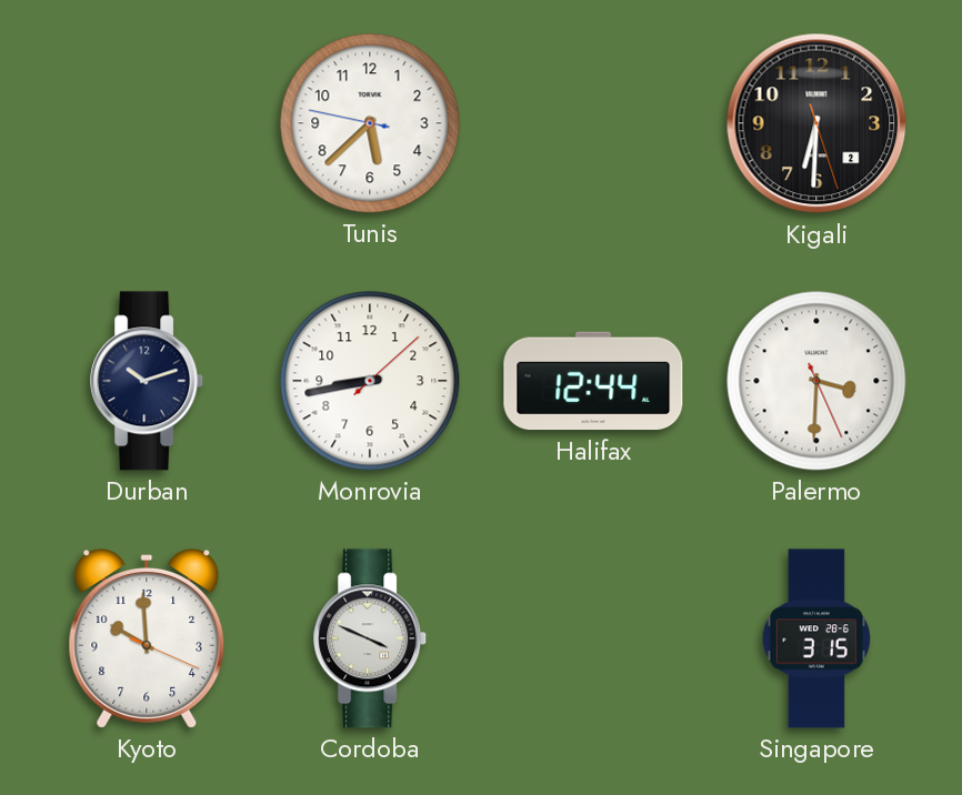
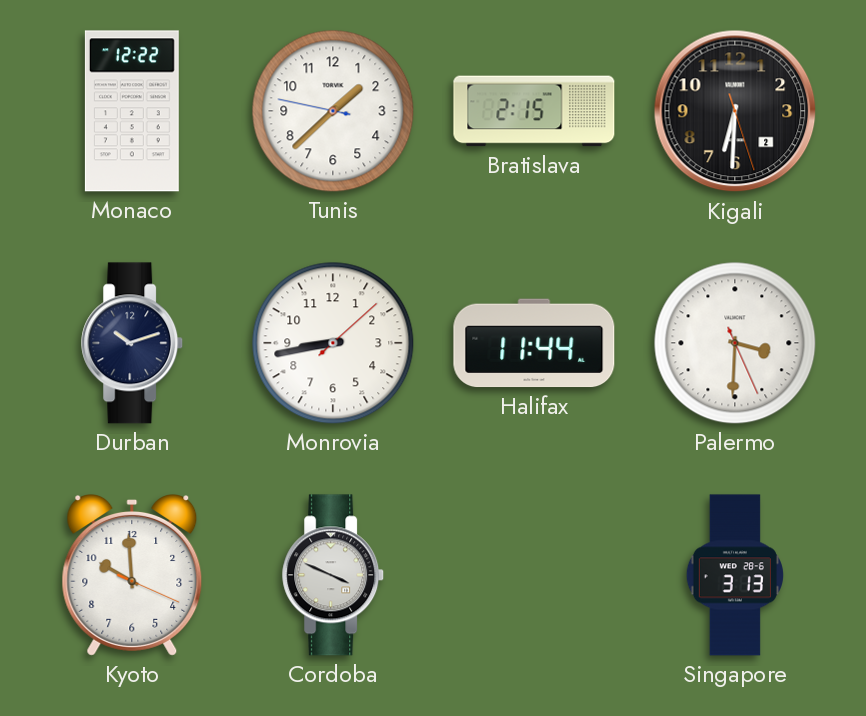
Monaco: none -> 12:22 (132, 111)
Tunis: 5:37 -> 1:37 (333, 111)
Bratislava: none -> 2:15 (534, 111)
Halifax: 12:44 -> 11:44 (534, 343)
Singapore: 3:15 -> 3:13 (735, 575)
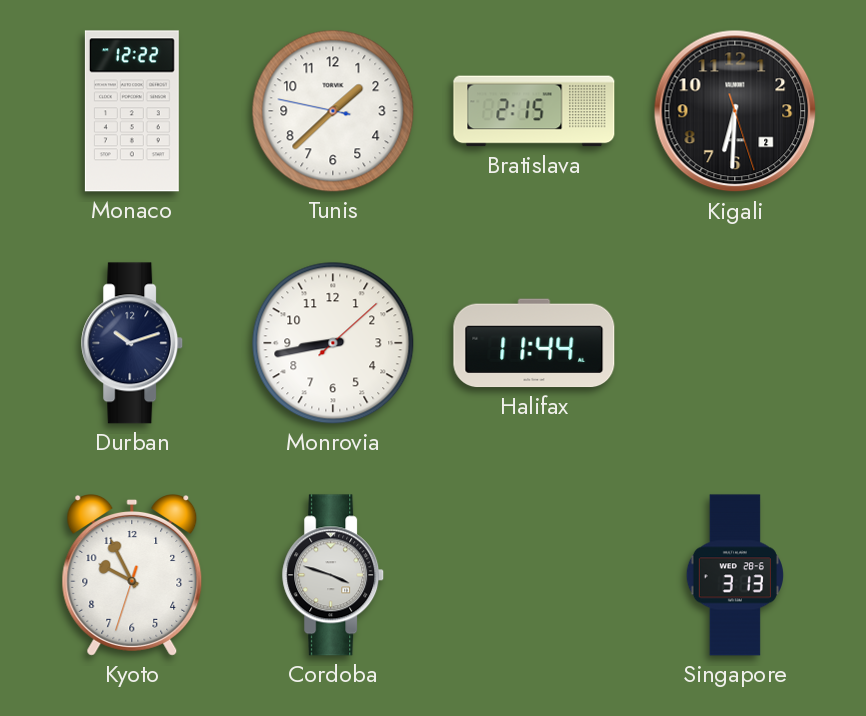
Palermo: 3:30 -> none (735, 343)
Kyoto: 9:59 -> 9:55 (132, 576)
Cordoba: 3:49 -> 3:48 (334, 575)
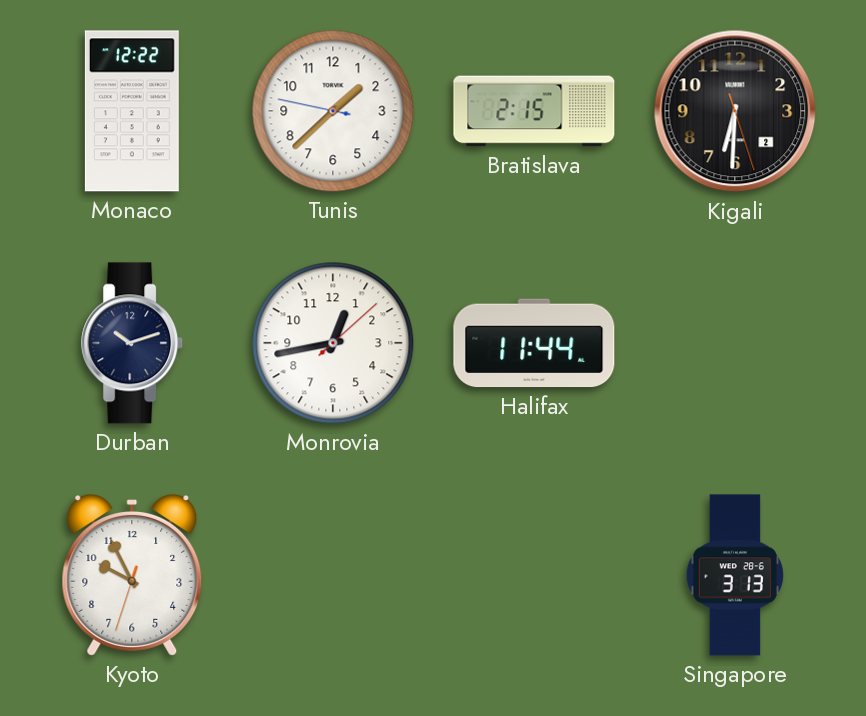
Monrovia: 8:43 -> 12:43 (333, 343)
Cordoba: 3:48 -> none (334, 575)
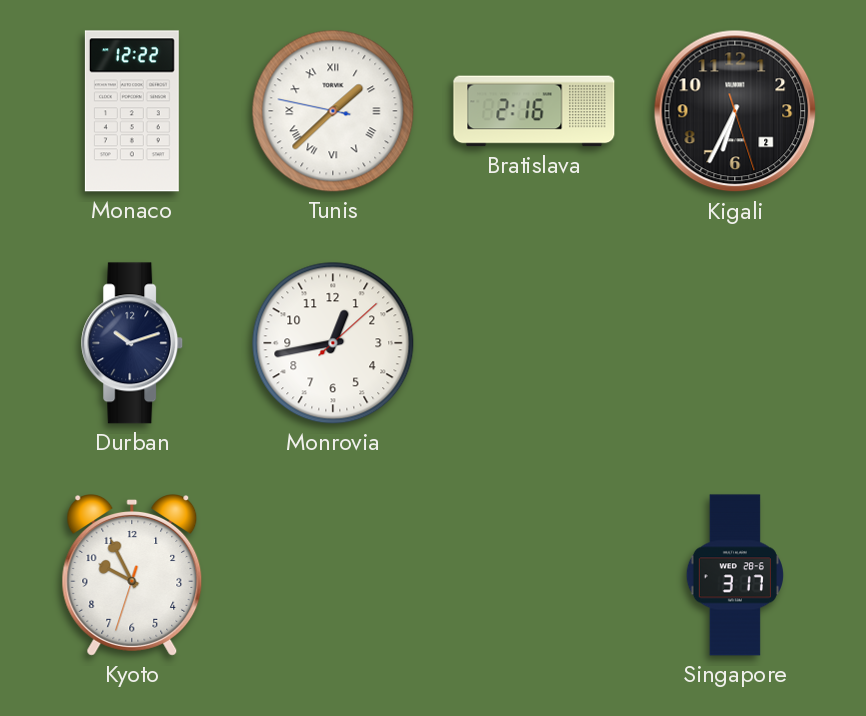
Tunis numerals: Arabic -> Roman (333, 111)
Bratislava: 2:15 -> 2:16 (534, 111)
Kigali: 6:30 -> 6:34 (735, 111)
Halifax: 11:44 -> none (534, 343)
Singapore: 3:13 -> 3:17 (735, 575)
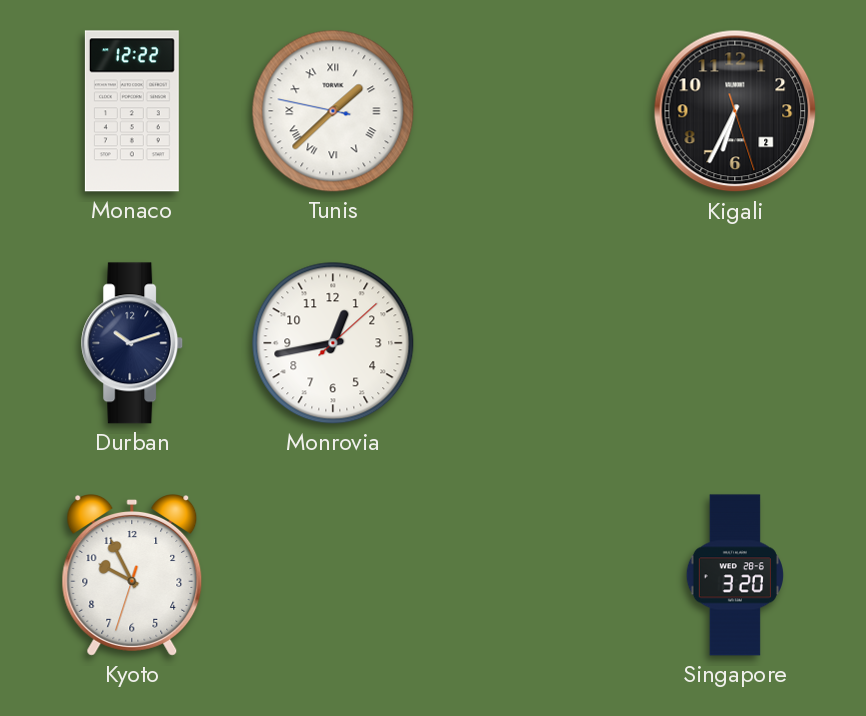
Bratislava: 2:16 -> none (534, 111)
Singapore: 3:17 -> 3:20 (735, 575)
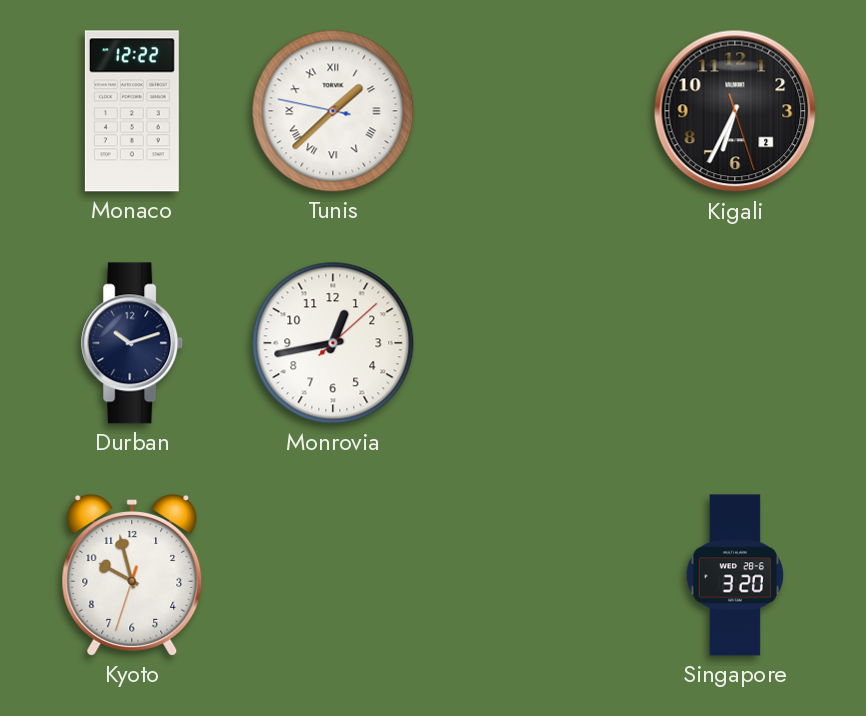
Kyoto: 9:55 -> 9:57 (132, 576)
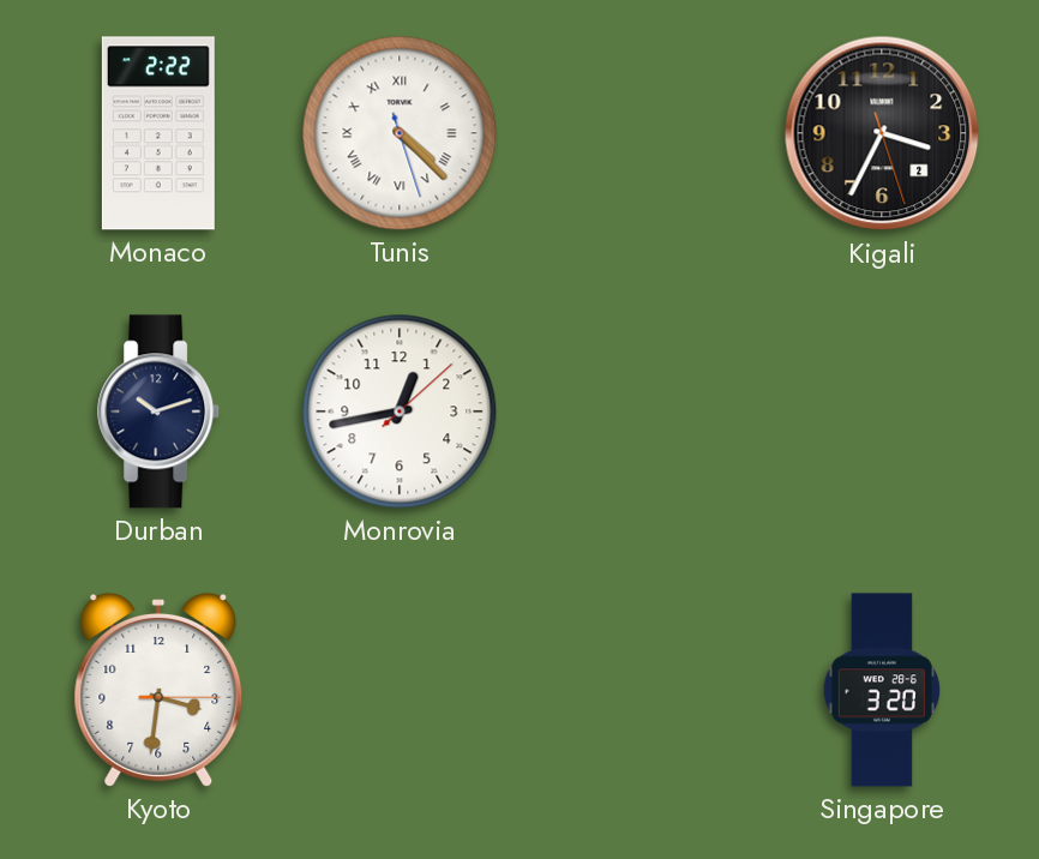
Monaco: 12:22 -> 2:22 (158, 133)
Tunis: 1:37 -> 4:22 (400, 133)
Kigali: 6:34 -> 3:34 (882, 133)
Kyoto: 9:57 -> 3:31 (158, 691)
